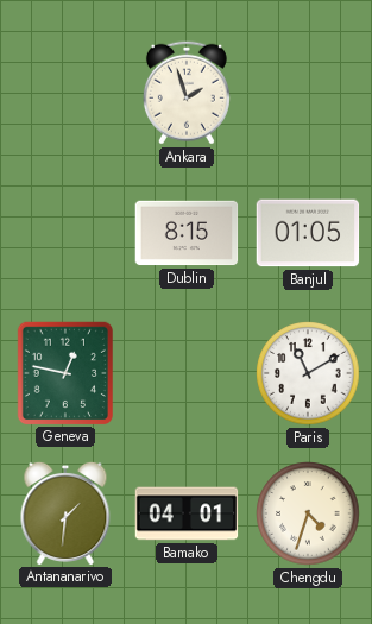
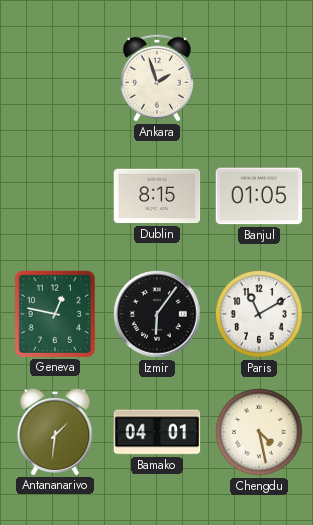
Izmir: none -> 6:06 (157, 314)
Chengdu: 4:33 -> 4:28 (259, 432)
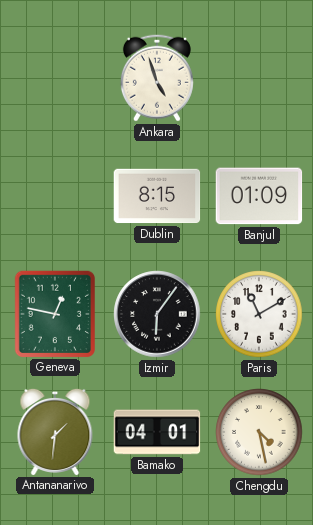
Ankara: 1:57 -> 4:57 (157, 78)
Banjul: 01:05 -> 01:09 (259, 196)
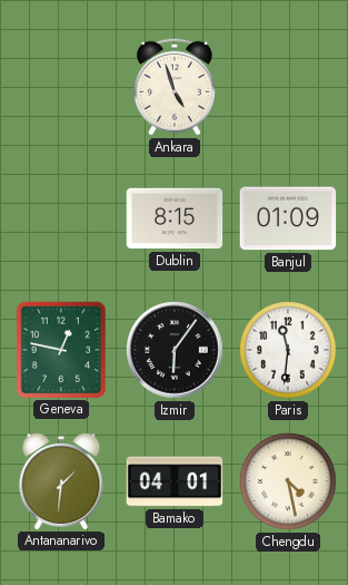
Paris: 11:10 -> 11:31 (288, 350)
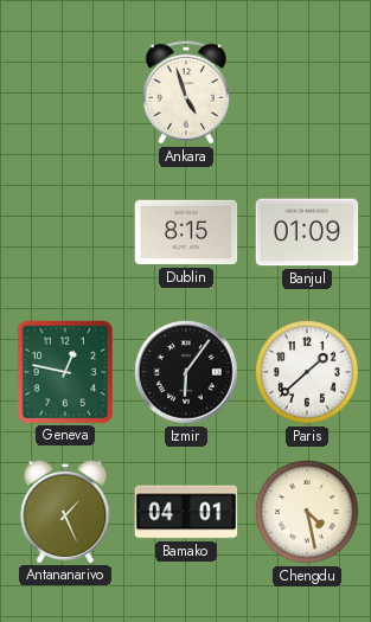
Paris: 11:31 -> 1:38 (307, 372)
Antananarivo: 1:31 -> 1:26 (65, 511)
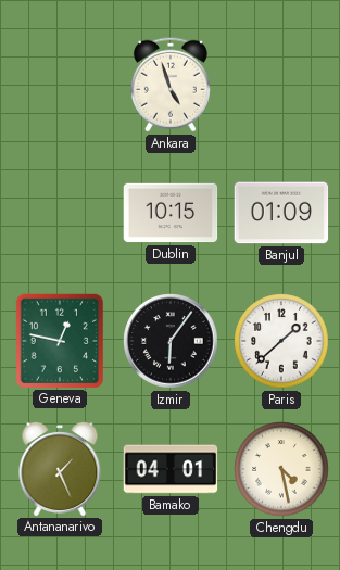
Dublin: 8:15 -> 10:15 (171, 213)
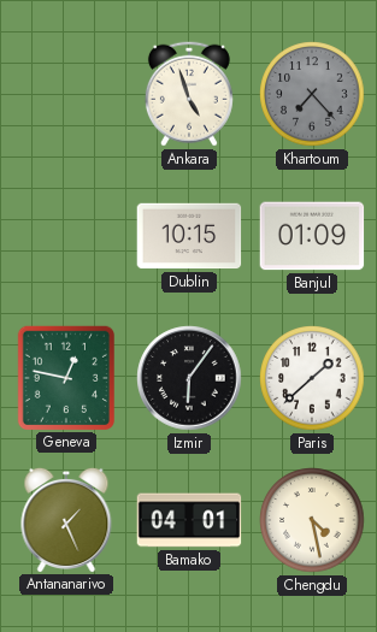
Khartoum: none -> 7:23 (312, 94)
